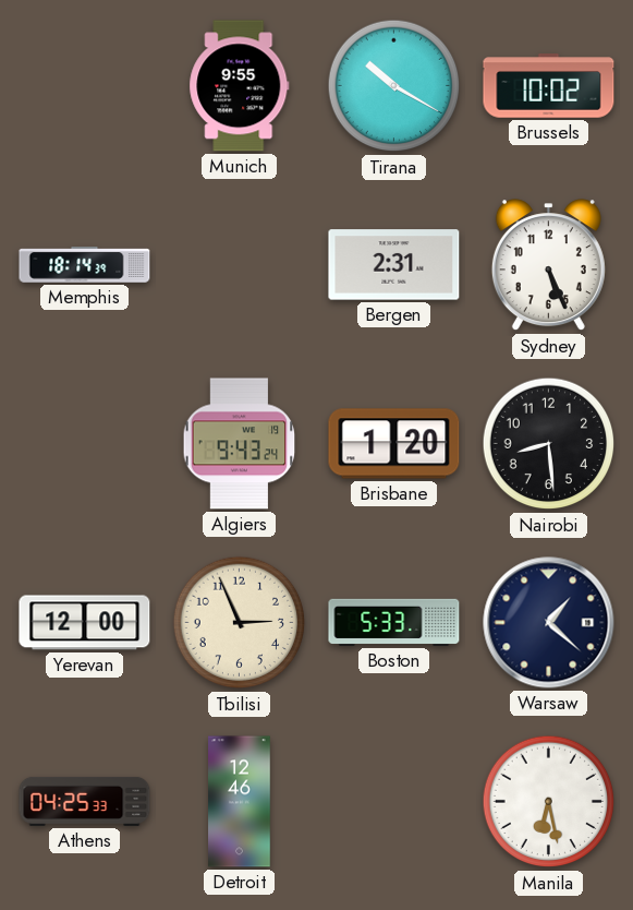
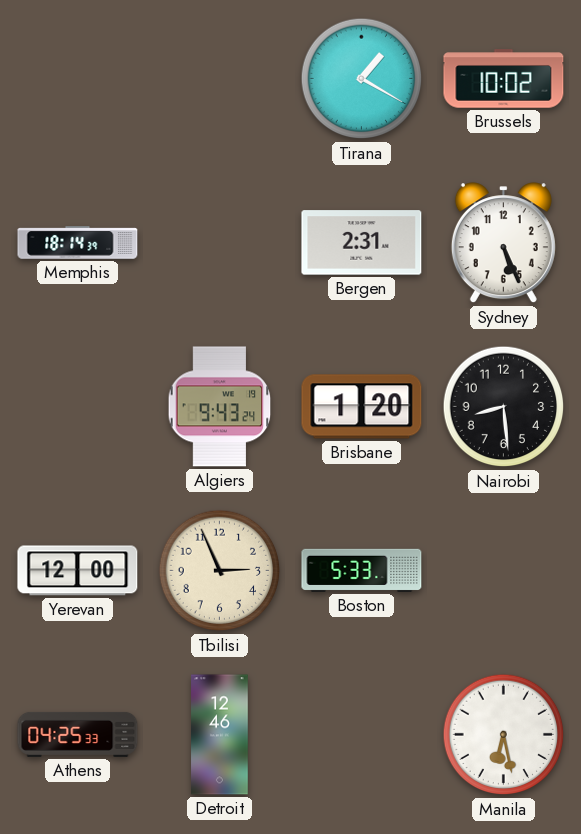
Munich: 9:55 -> none (240, 86)
Tirana: 10:20 -> 1:20 (362, 79)
Warsaw: 1:22 -> none (549, 623)
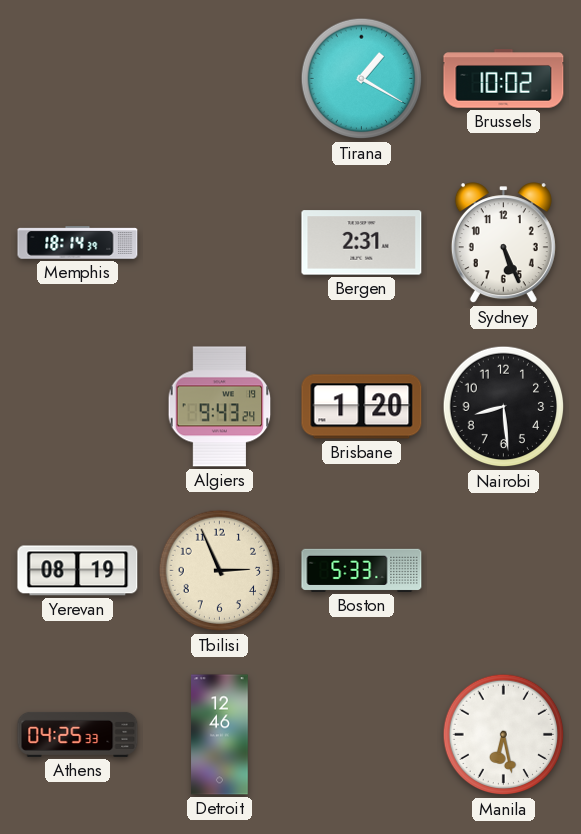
Yerevan: 12:00 -> 08:19 (78, 571)
